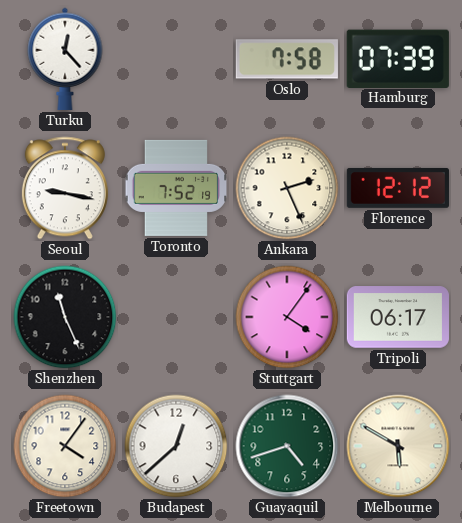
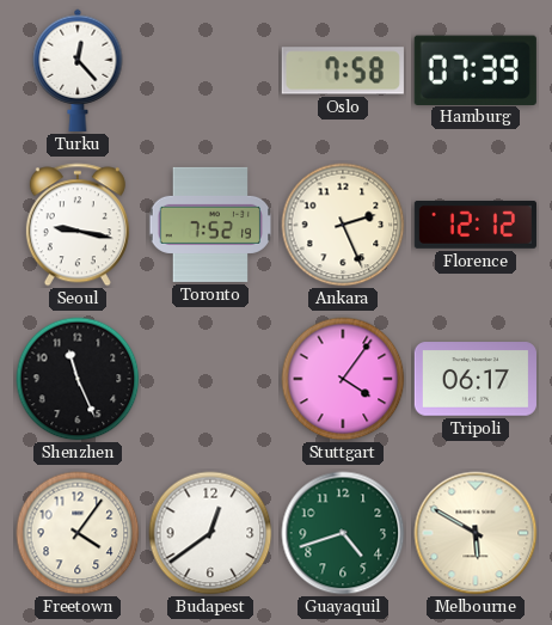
Budapest: 12:38 -> 12:39 (210, 533)
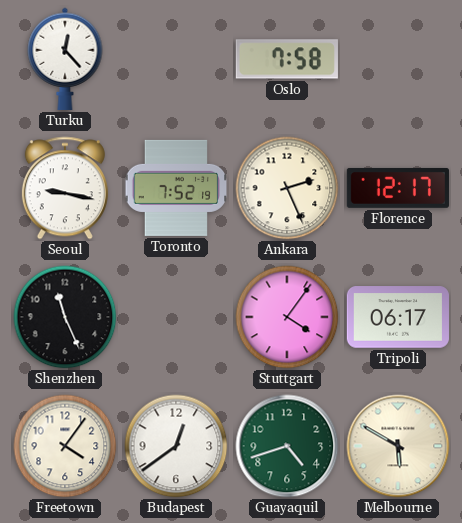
Hamburg: 07:39 -> none (476, 69)
Florence: 12:12 -> 12:17 (398, 188)
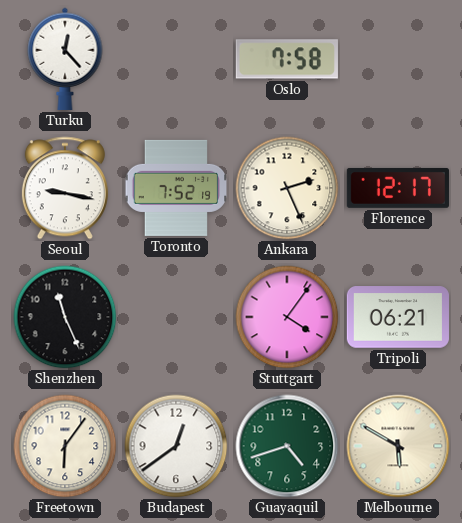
Tripoli: 06:17 -> 06:21 (398, 317)
Freetown: 4:06 -> 6:06 (65, 446)
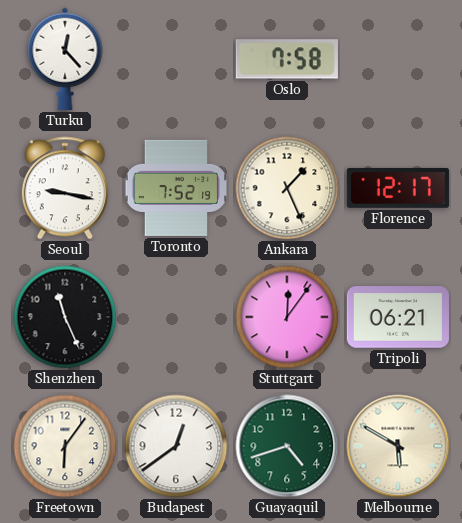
Ankara: 2:26 -> 1:26 (287, 188)
Stuttgart: 4:06 -> 12:06 (287, 317)
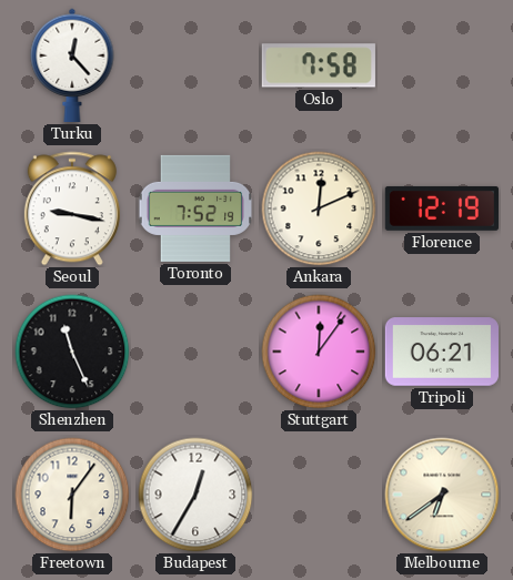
Ankara: 1:26 -> 12:11 (319, 208)
Florence: 12:17 -> 12:19 (442, 208)
Budapest: 12:39 -> 12:35 (195, 495)
Guayaquil: 4:42 -> none (287, 446)
Melbourne: 5:50 -> 6:39 (442, 495)
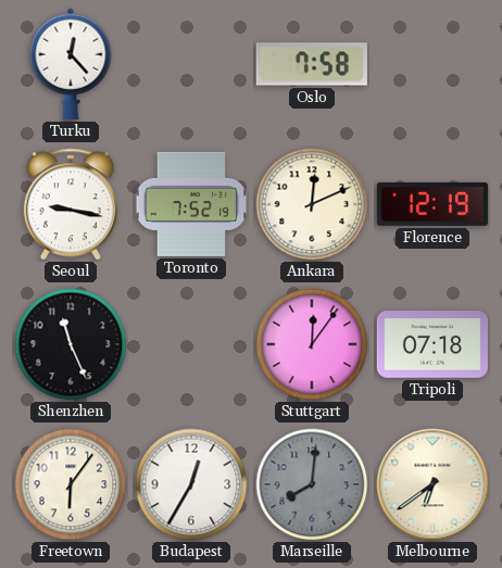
Tripoli: 06:21 -> 07:18 (432, 344)
Marseille: none -> 8:01 (312, 484)
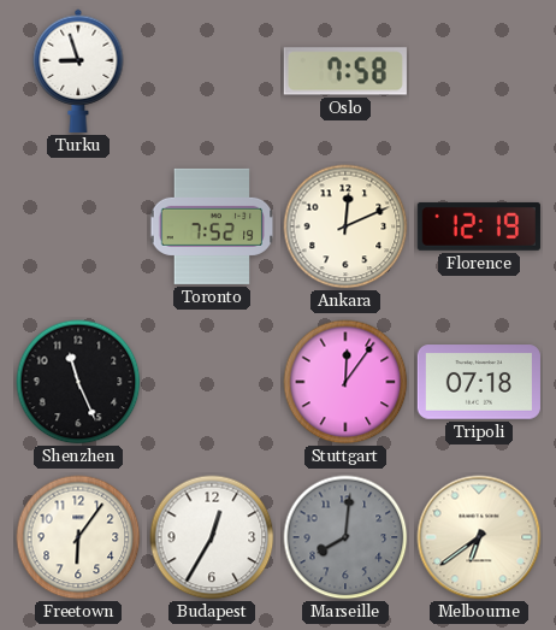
Turku: 12:23 -> 8:57 (78, 71)
Seoul: 9:17 -> none (71, 204)
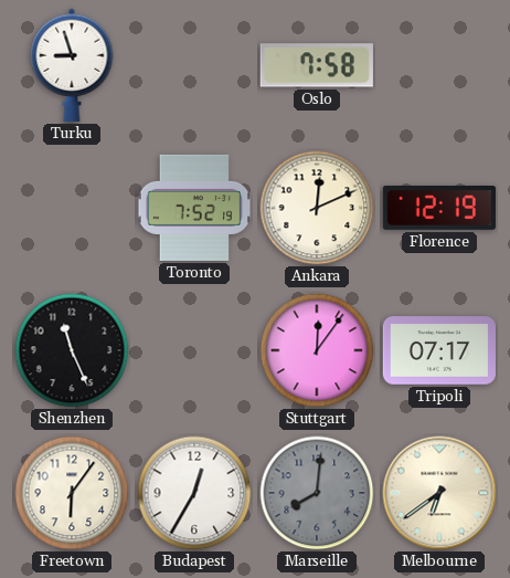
Tripoli: 07:18 -> 07:17 (439, 350)
